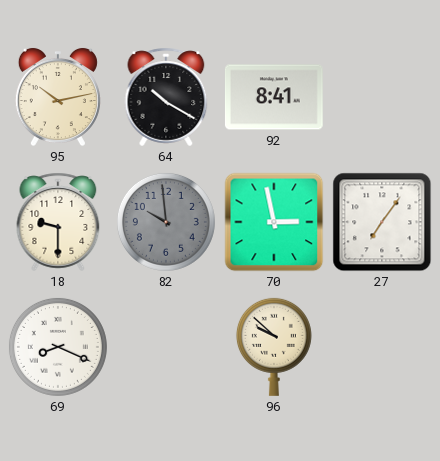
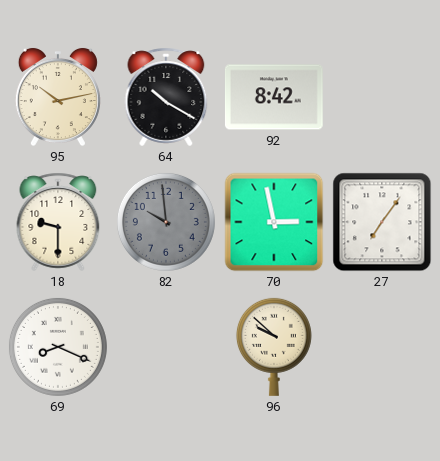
92: 8:41 -> 8:42 (274, 97)
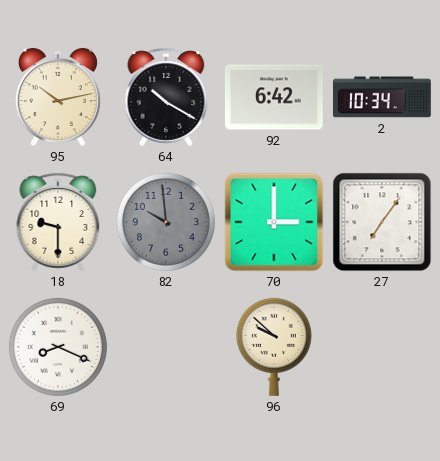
92: 8:42 -> 6:42 (274, 97)
2: none -> 10:34 (382, 97)
70: 2:58 -> 3:00 (274, 222)
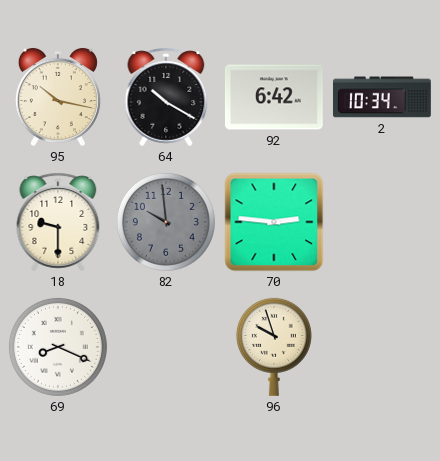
95: 10:13 -> 10:17 (58, 97)
70: 3:00 -> 2:46 (274, 222)
27: 7:06 -> none (382, 222)
96: 9:52 -> 9:57 (274, 347)
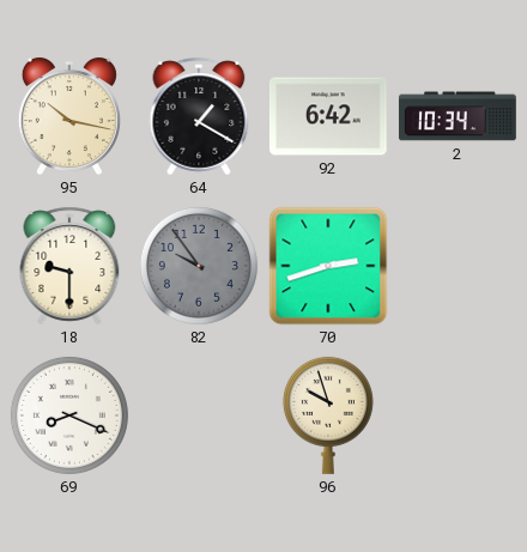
64: 10:20 -> 1:20 (199, 116)
82: 9:59 -> 9:54 (199, 266)
70: 2:46 -> 2:42 (328, 266)
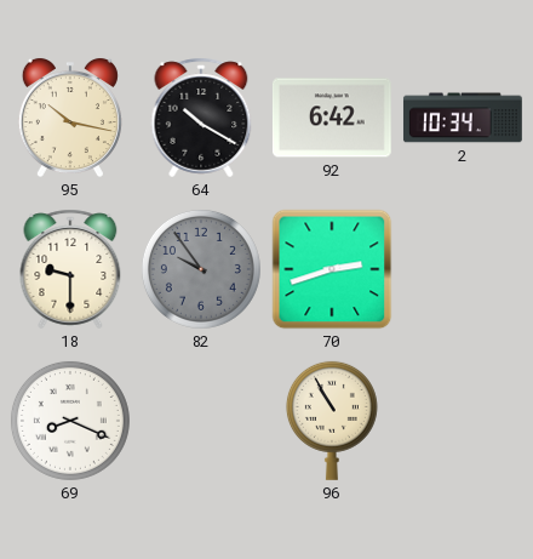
64: 1:20 -> 10:20 (201, 118)
96: 9:57 -> 10:55 (332, 421)
